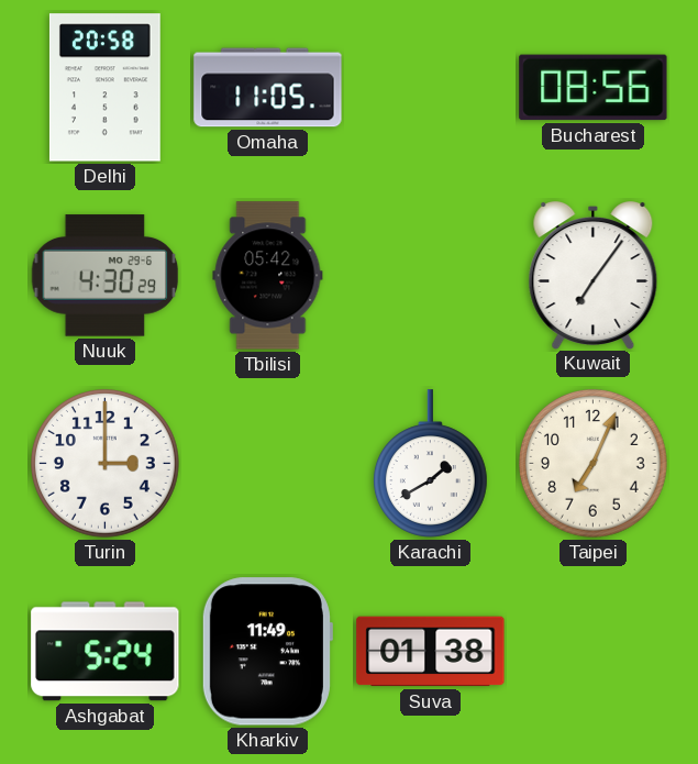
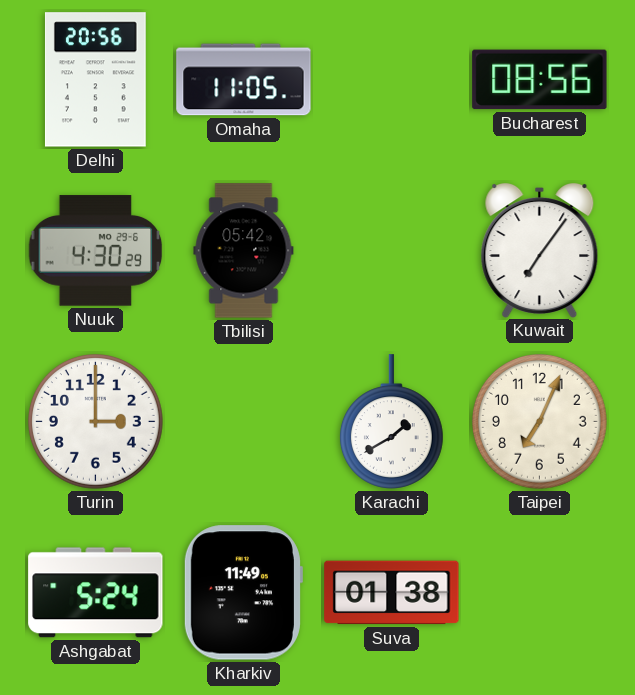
Delhi: 20:58 -> 20:56 (95, 80)
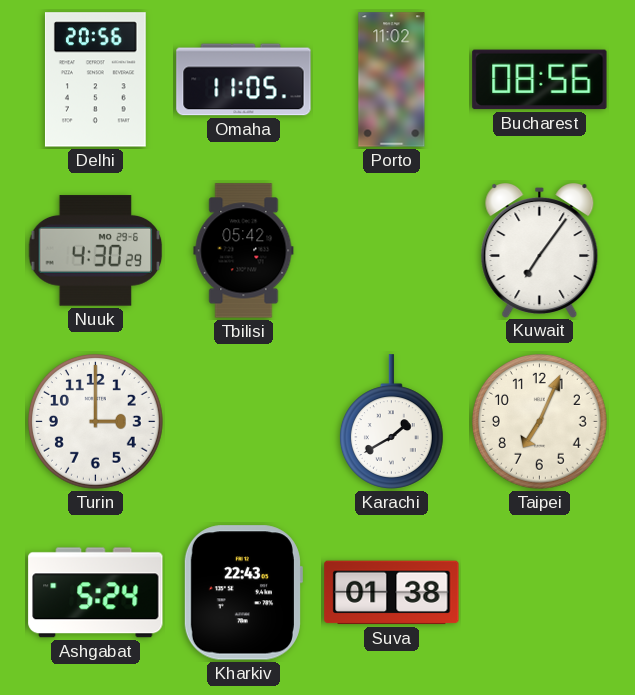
Porto: none -> 11:02 (392, 80)
Kharkiv: 11:49 -> 22:43 (243, 593)
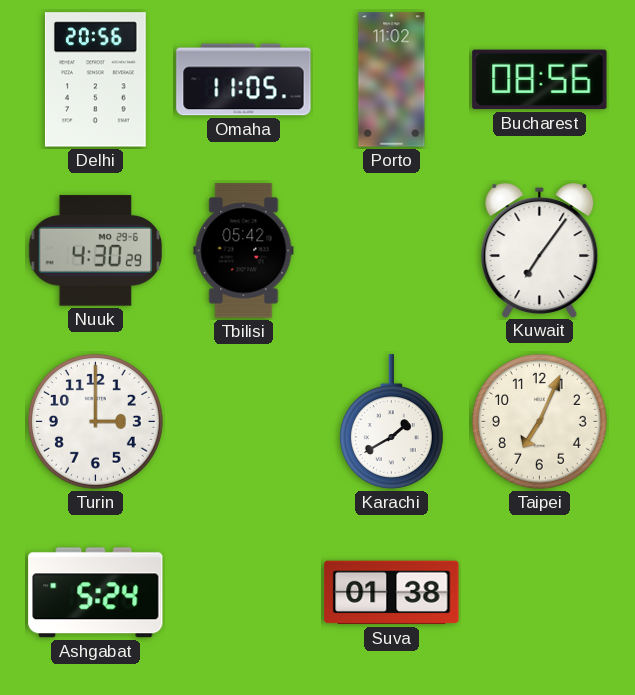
Kharkiv: 22:43 -> none (243, 593)
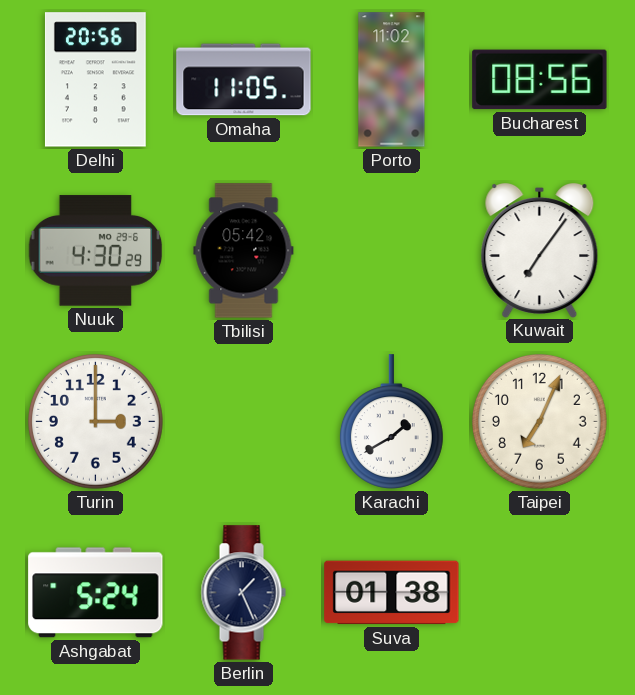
Berlin: none -> 1:26 (243, 593)
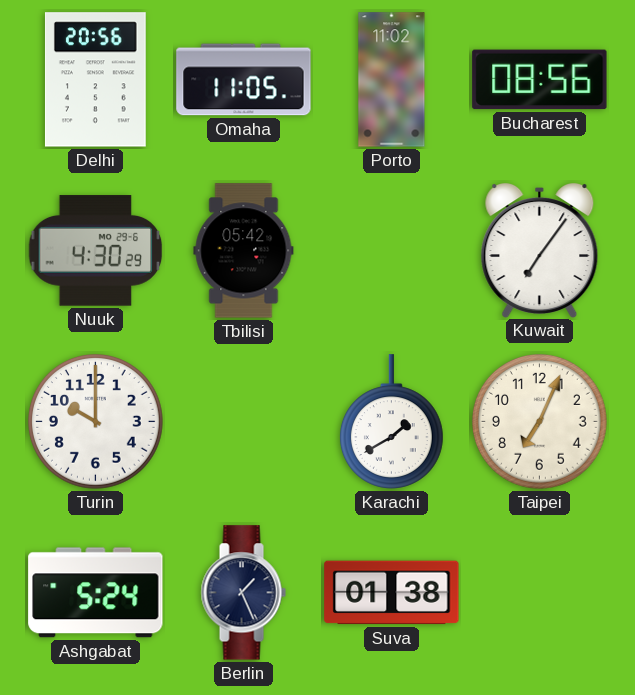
Turin: 3:00 -> 10:00 (95, 421)
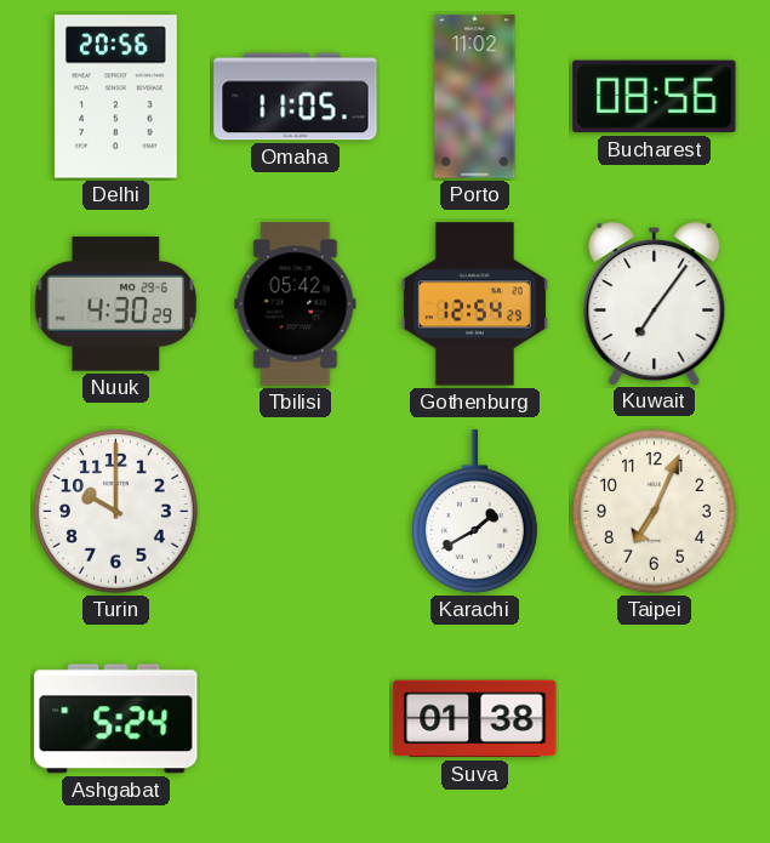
Gothenburg: none -> 12:54 (474, 304)
Berlin: 1:26 -> none (243, 593)
